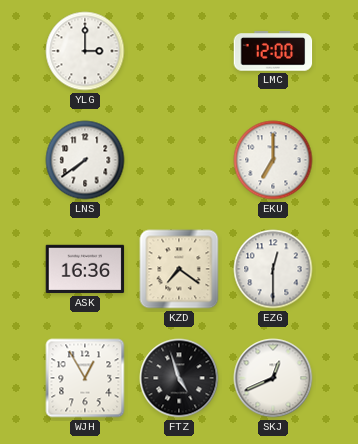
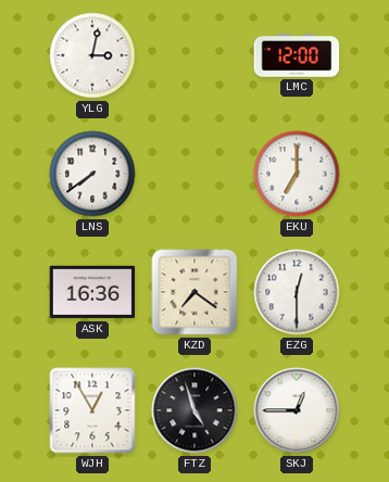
YLG: 3:00 -> 3:02 (92, 55)
SKJ: 12:41 -> 12:45 (297, 410)
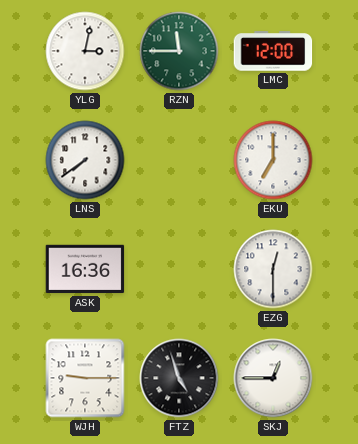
RZN: none -> 11:45 (179, 51)
KZD: 7:21 -> none (195, 292)
WJH: 12:55 -> 9:15 (85, 378)
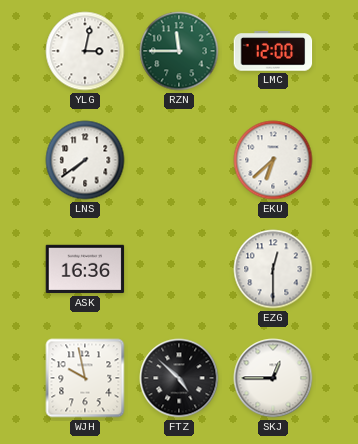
EKU: 7:00 -> 6:38 (273, 160)
WJH: 9:15 -> 9:58 (85, 378)
FTZ: 4:57 -> 4:52 (179, 378)
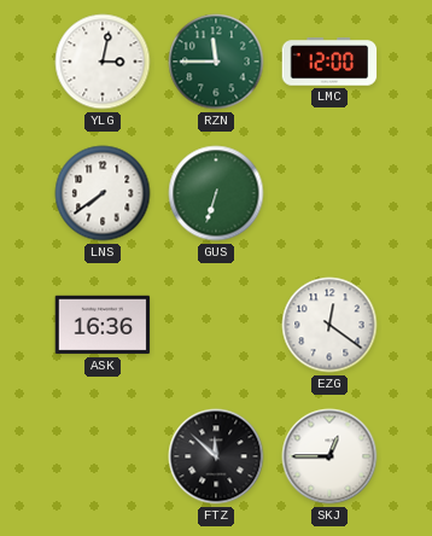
GUS: none -> 6:33 (216, 193)
EKU: 6:38 -> none (273, 160)
EZG: 12:30 -> 12:21 (329, 325)
WJH: 9:58 -> none (85, 378)
FTZ: 4:52 -> 11:52 (216, 456)
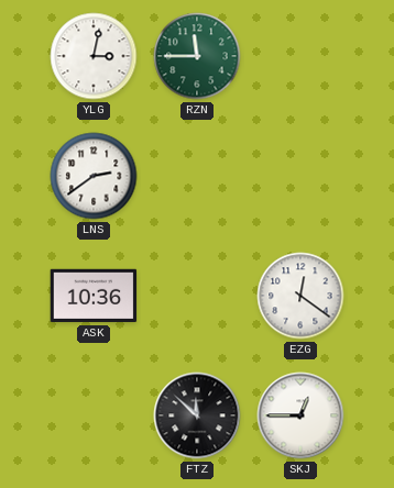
LMC: 12:00 -> none (329, 62)
LNS: 7:39 -> 2:39 (94, 176)
GUS: 6:33 -> none (216, 193)
ASK: 16:36 -> 10:36 (94, 296)
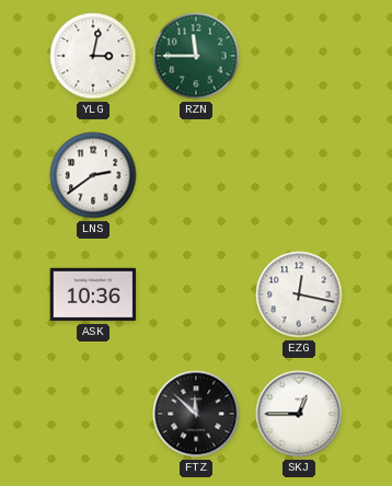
EZG: 12:21 -> 12:17 (299, 294)
